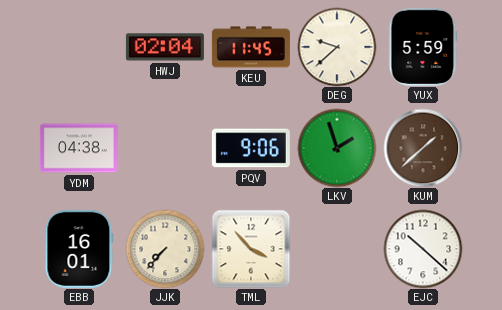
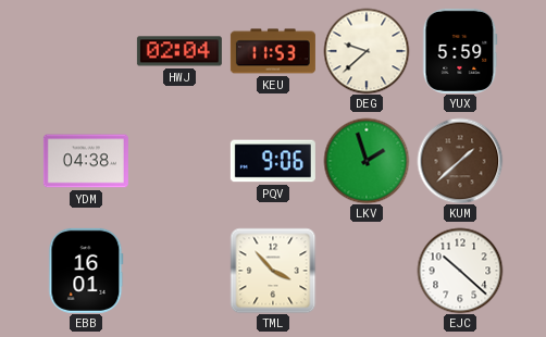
KEU: 11:45 -> 11:53 (273, 51)
JJK: 7:37 -> none (165, 249)
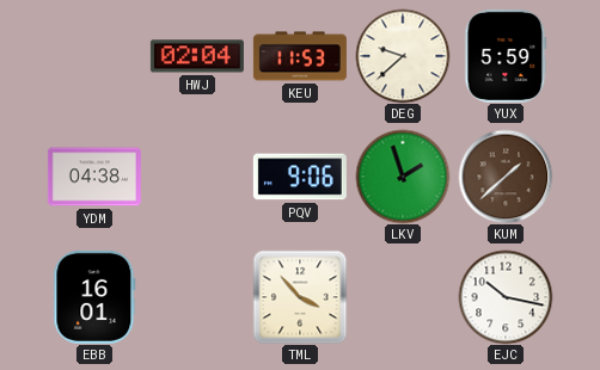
EJC: 10:22 -> 10:17 (506, 297)
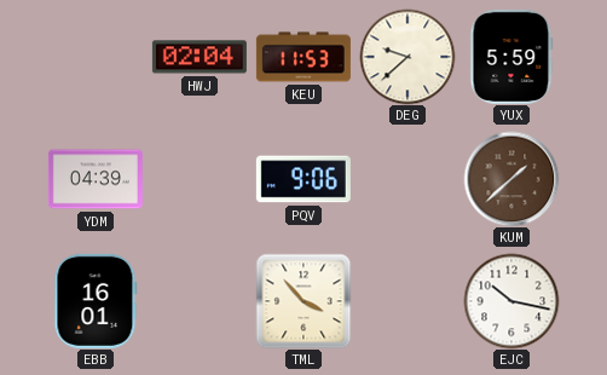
YDM: 04:38 -> 04:39 (96, 179)
LKV: 1:57 -> none (403, 177)
